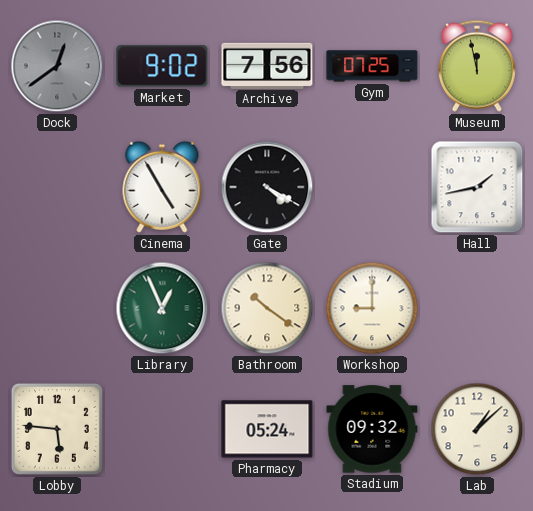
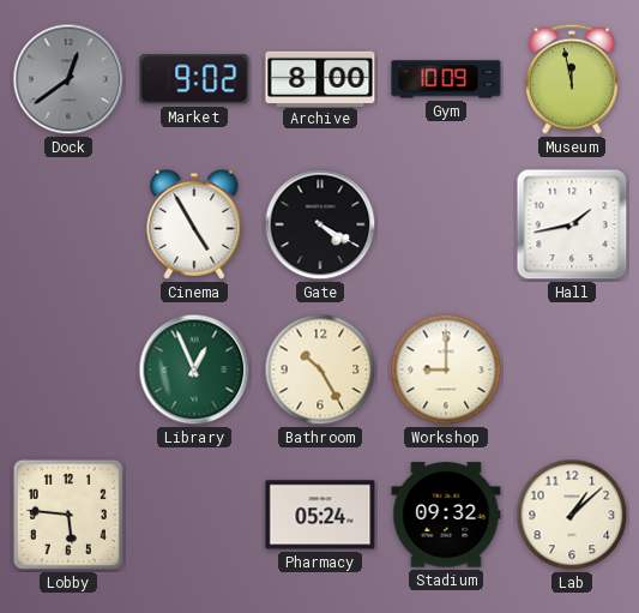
Archive: 7:56 -> 8:00 (320, 78)
Gym: 07:25 -> 10:09 (446, 79)
Bathroom: 10:21 -> 10:25 (320, 369)
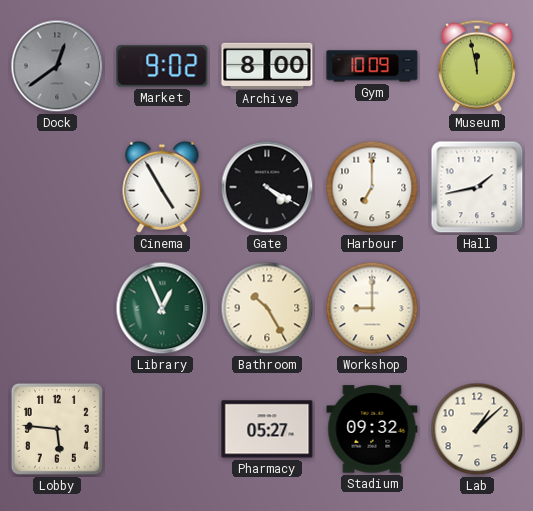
Harbour: none -> 7:00 (372, 187)
Pharmacy: 05:24 -> 05:27 (267, 429)
